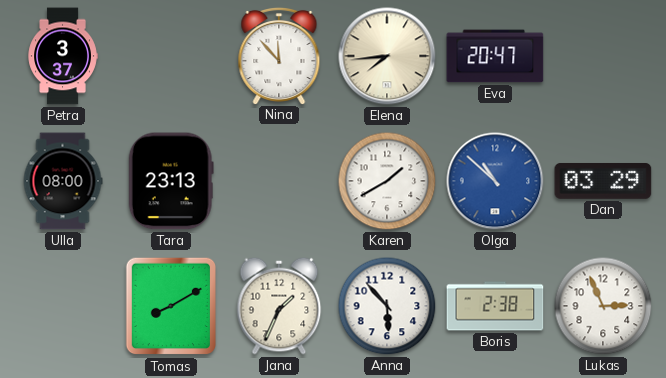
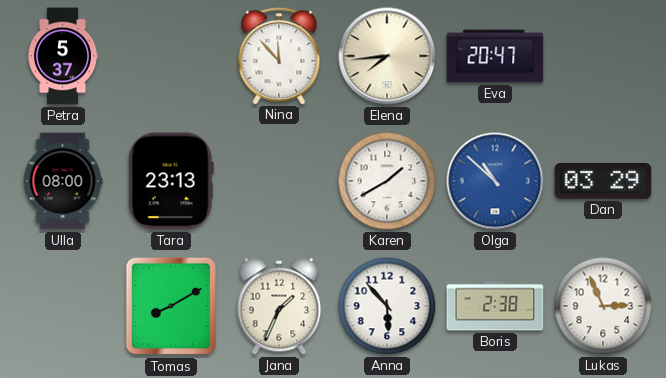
Petra: 3:37 -> 5:37 (63, 56)
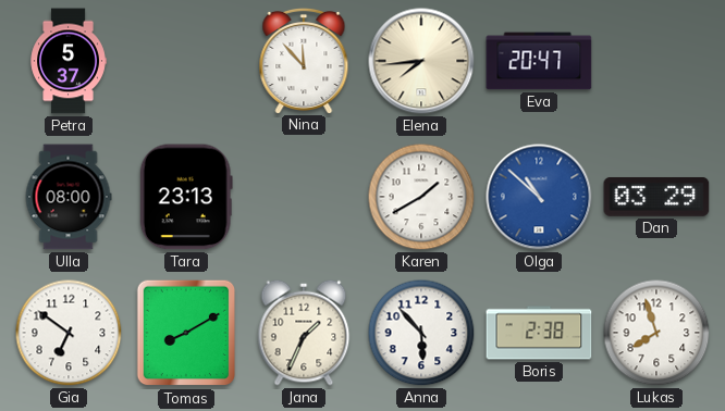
Gia: none -> 6:51 (69, 333)
Lukas: 2:56 -> 7:57 (656, 333)
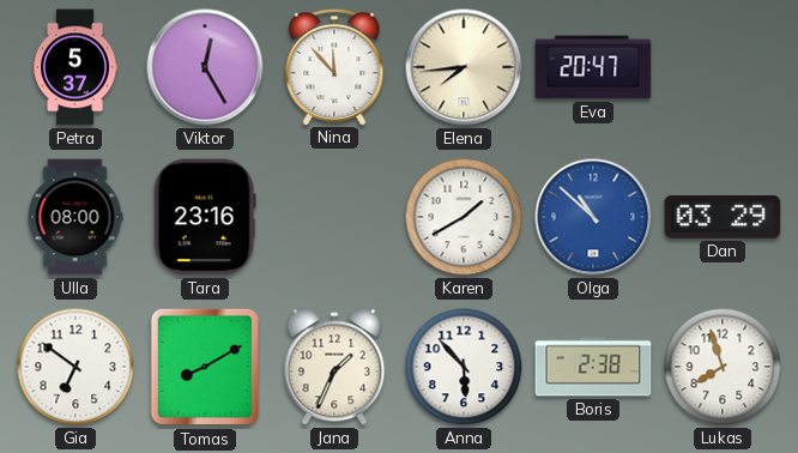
Viktor: none -> 12:25 (205, 67)
Tara: 23:13 -> 23:16 (205, 217)
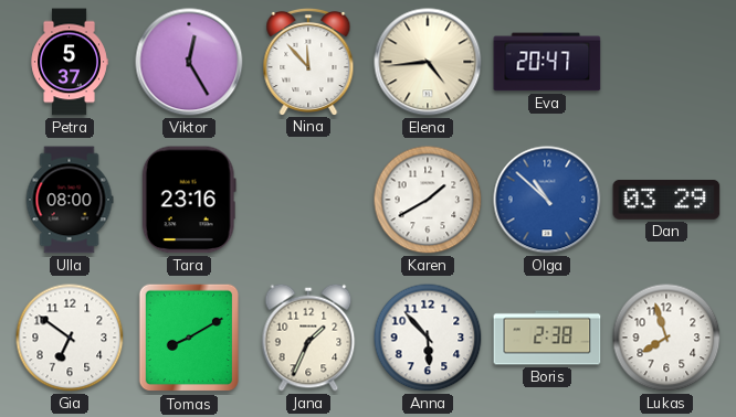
Elena: 7:44 -> 4:44 (428, 62)
